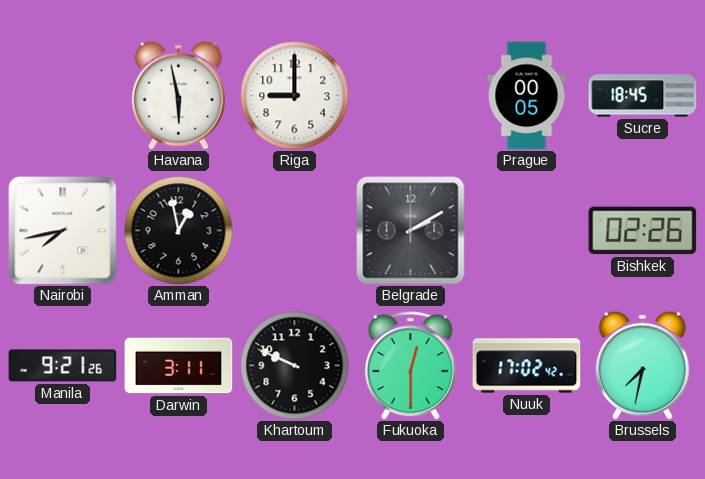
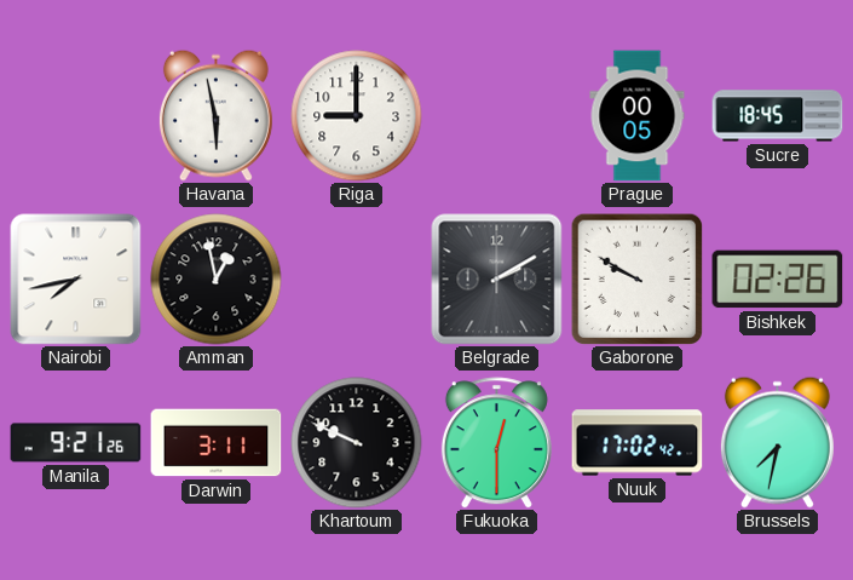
Gaborone: none -> 9:50 (636, 278)
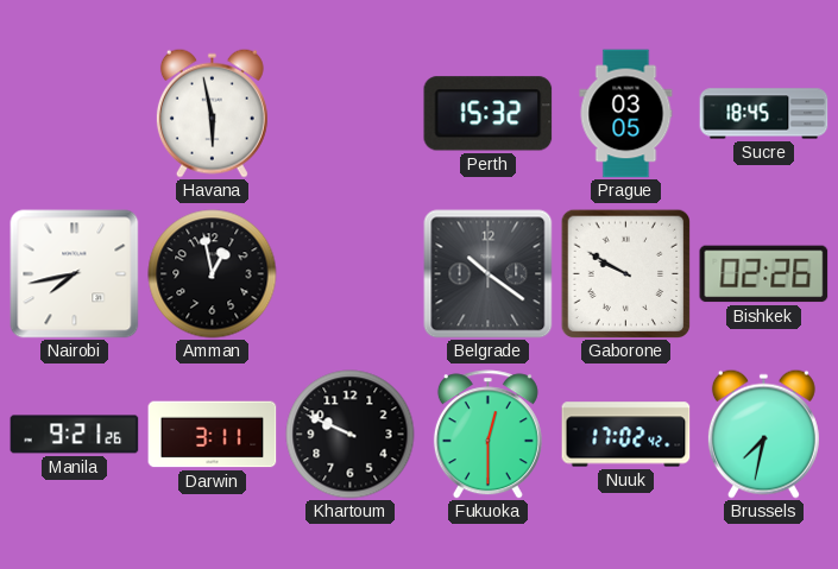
Riga: 9:00 -> none (357, 116)
Perth: none -> 15:32 (489, 114)
Prague: 00:05 -> 03:05 (626, 114)
Belgrade: 2:10 -> 10:21 (489, 274)
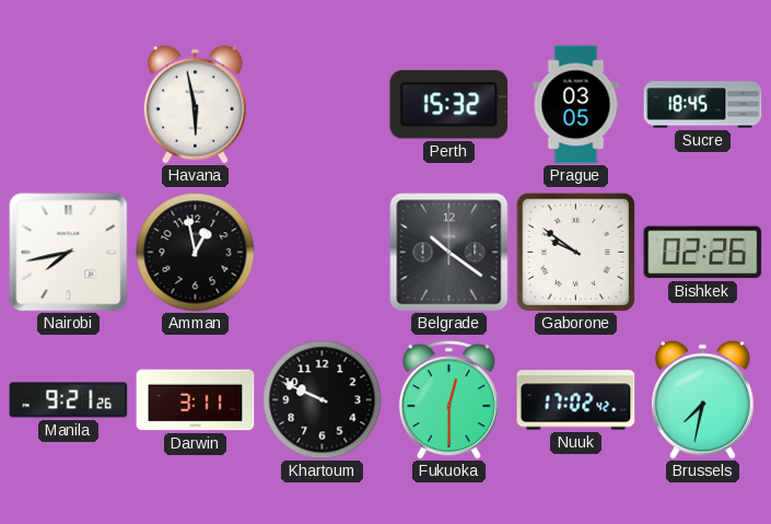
Gaborone: 9:50 -> 9:51 (575, 252)
